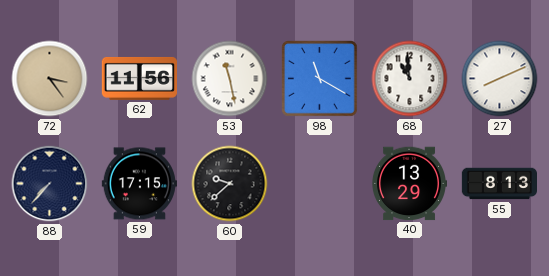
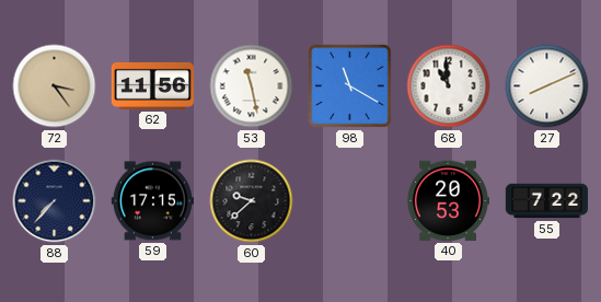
40: 13:29 -> 20:53 (447, 201)
55: 8:13 -> 7:22 (546, 201)
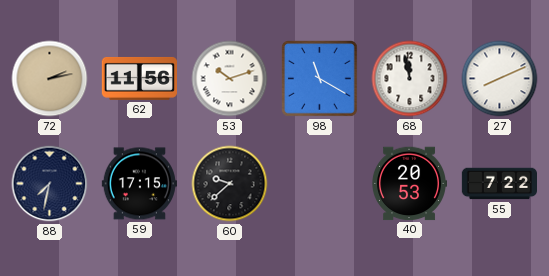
72: 3:24 -> 2:13 (50, 79)
53: 11:28 -> 10:12 (230, 79)
68: 10:59 -> 11:58 (410, 79)
88: 7:37 -> 7:32 (50, 184)
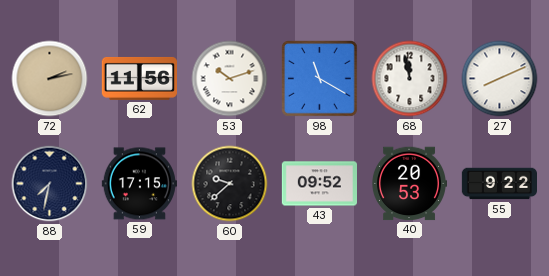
43: none -> 09:52 (319, 184)
55: 7:22 -> 9:22 (499, 184)
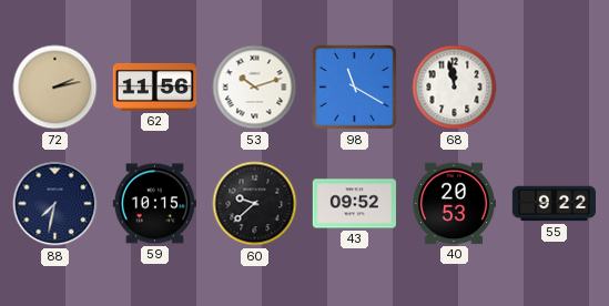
27: 8:11 -> none (500, 79)
59: 17:15 -> 10:15 (154, 204)
